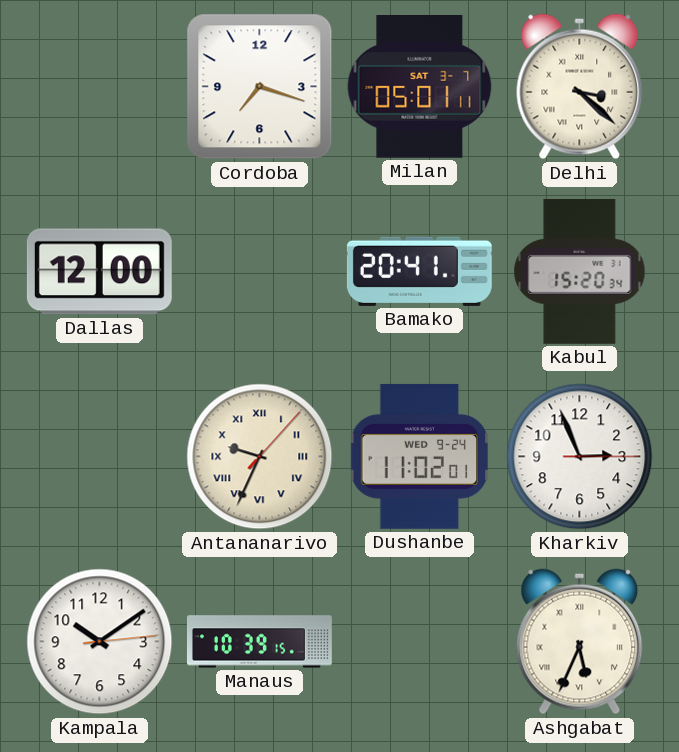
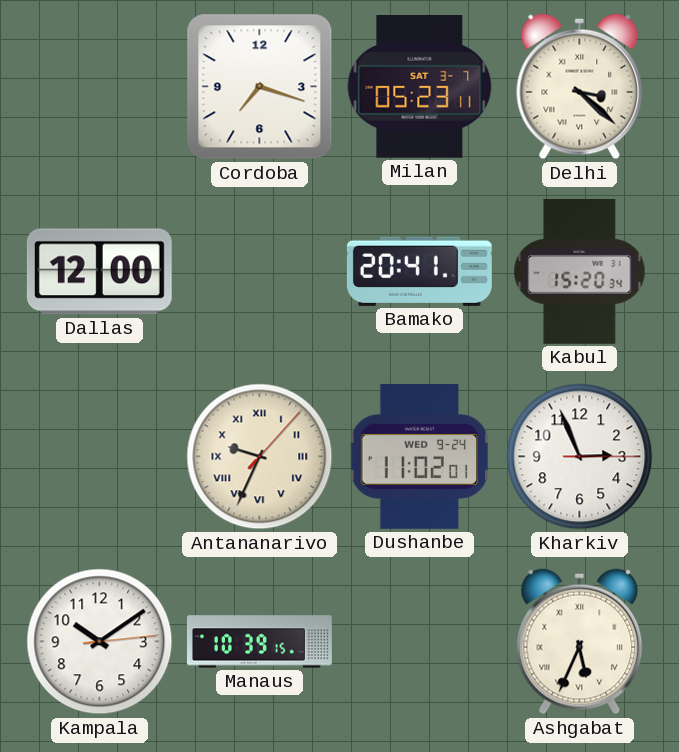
Milan: 05:01 -> 05:23 (420, 87)
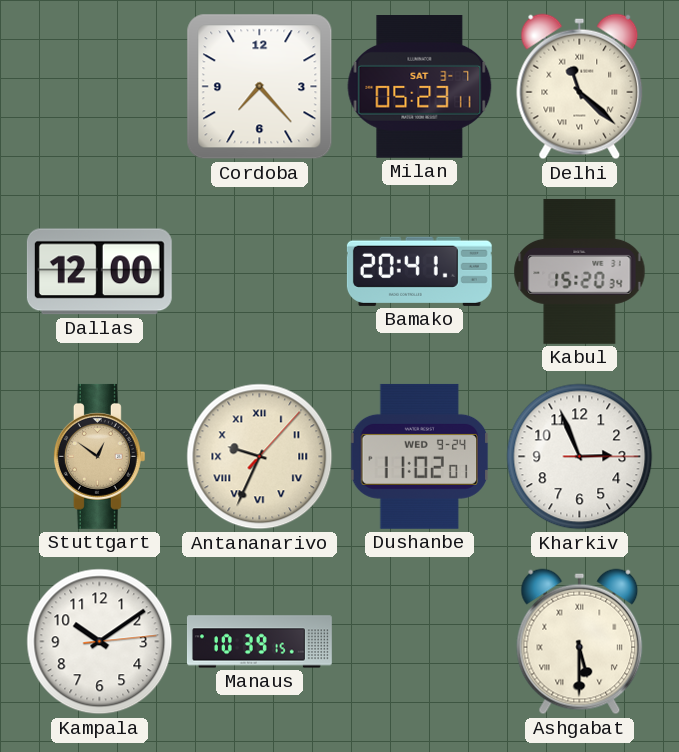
Cordoba: 7:18 -> 7:23 (260, 87)
Delhi: 3:22 -> 11:22 (580, 87)
Stuttgart: none -> 12:51 (99, 456)
Ashgabat: 5:34 -> 5:30 (580, 642)
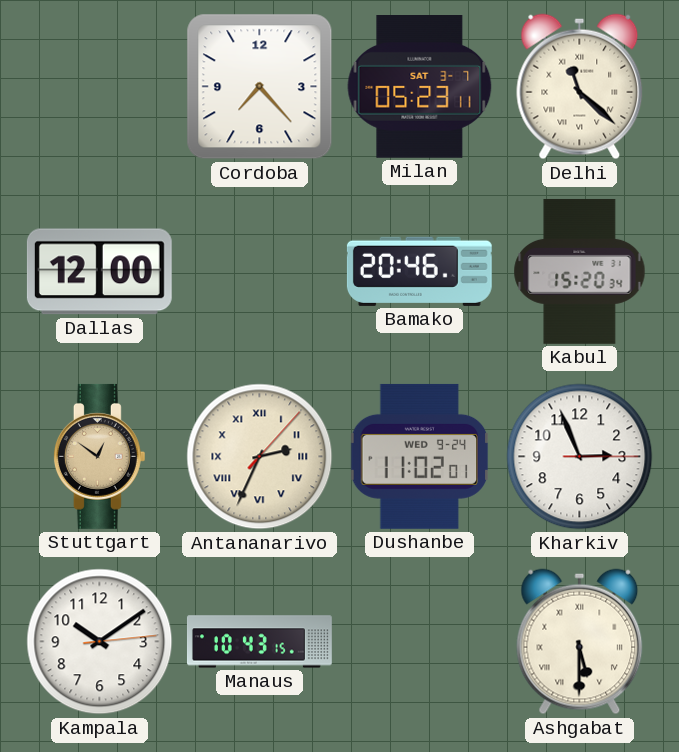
Bamako: 20:41 -> 20:46 (419, 271)
Antananarivo: 9:34 -> 2:34 (260, 457)
Manaus: 10:39 -> 10:43 (259, 642)
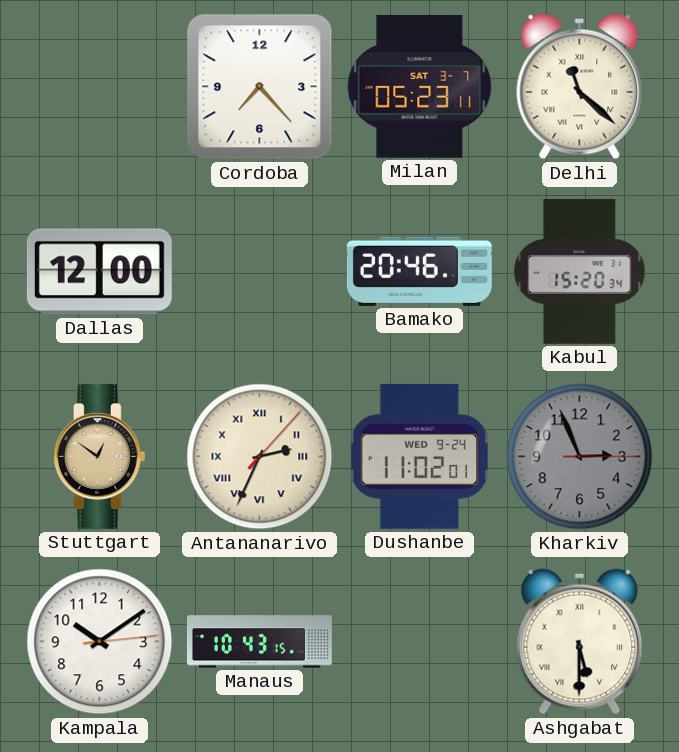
Kharkiv dial: white -> grey (580, 457)
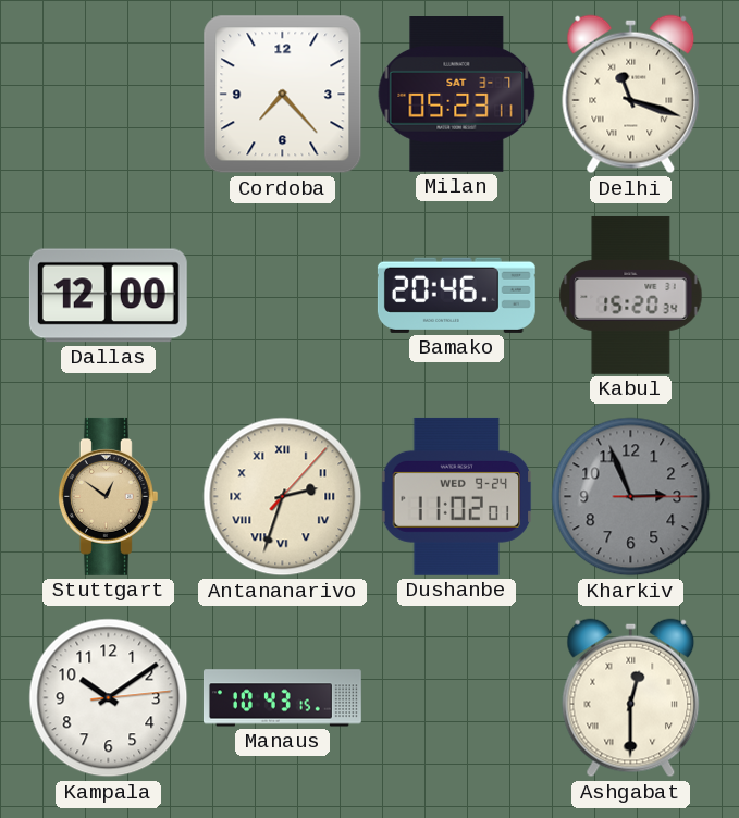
Delhi: 11:22 -> 11:18 (631, 95)
Antananarivo: 2:34 -> 2:33 (283, 497)
Ashgabat: 5:30 -> 12:30 (631, 698)
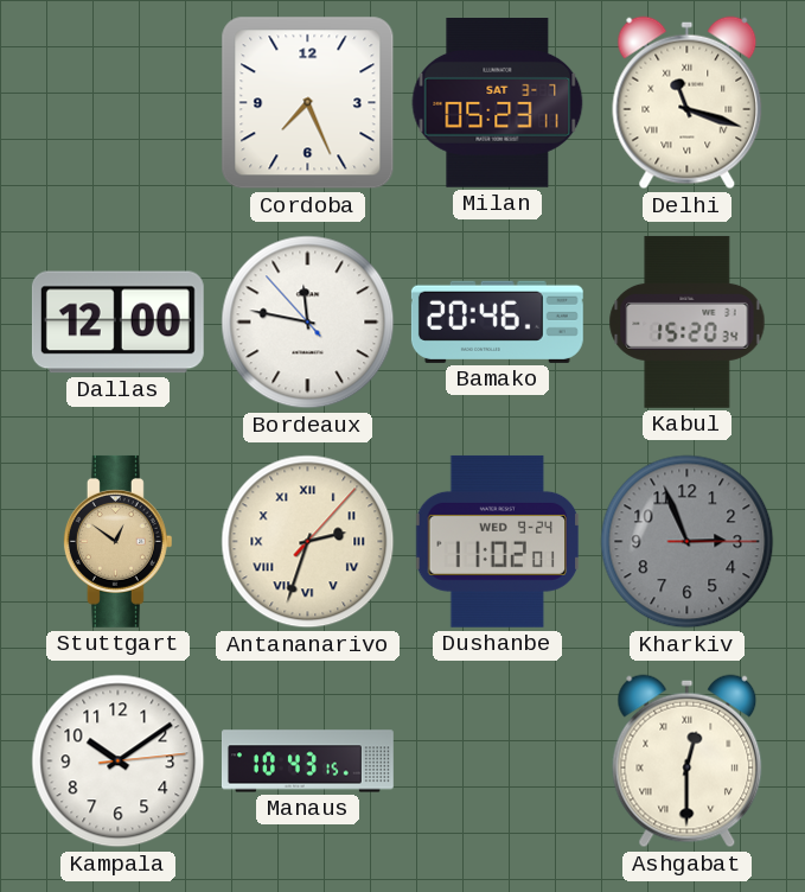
Cordoba: 7:23 -> 7:26 (308, 103)
Bordeaux: none -> 11:46 (308, 323)
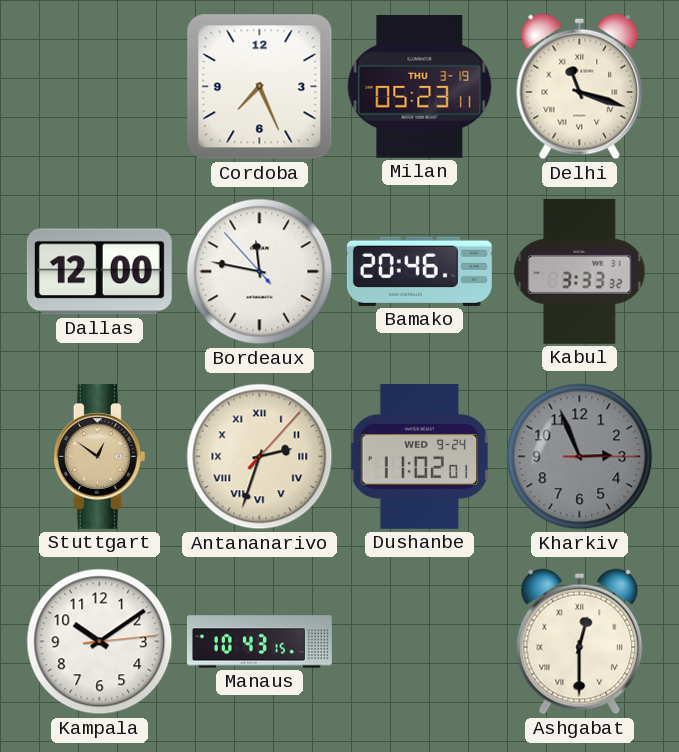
Milan date: SAT 3-7 -> THU 3-19 (420, 87)
Kabul: 15:20 -> 3:33 (580, 271)
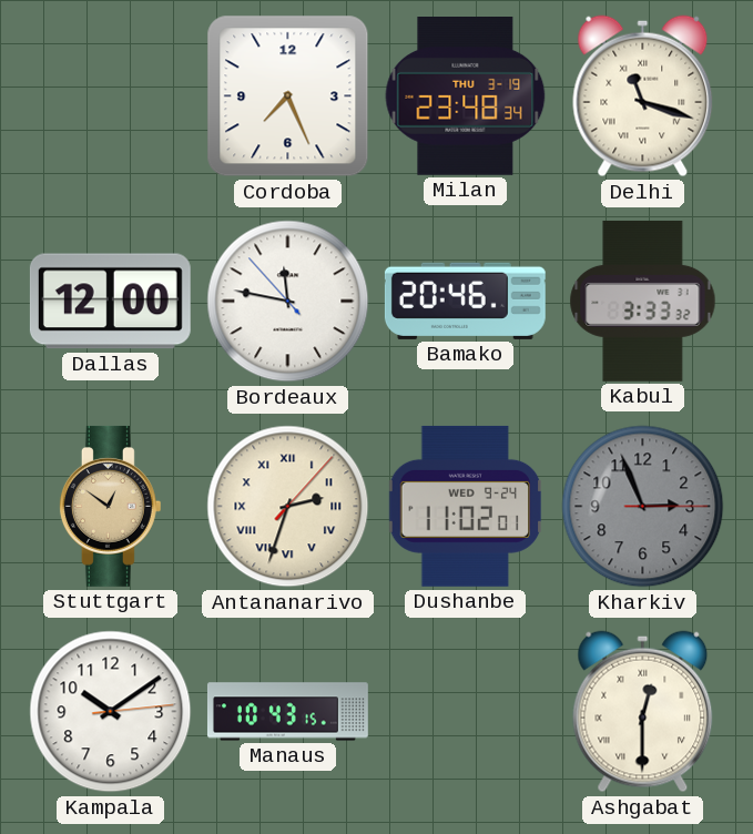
Milan: 05:23 -> 23:48 (466, 96)
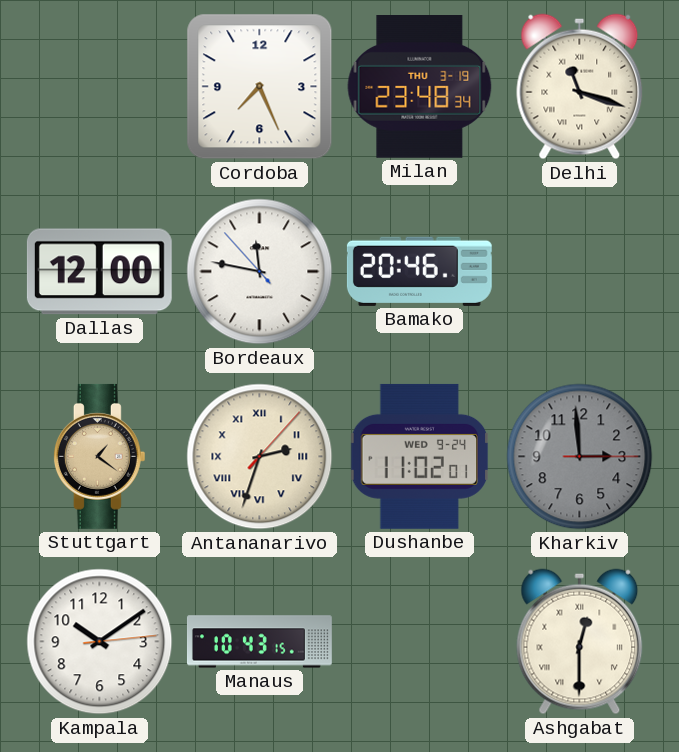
Kabul: 3:33 -> none (643, 301)
Stuttgart: 12:51 -> 1:21 (99, 456)
Kharkiv: 2:56 -> 2:59 (580, 457)
